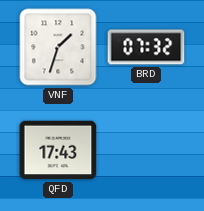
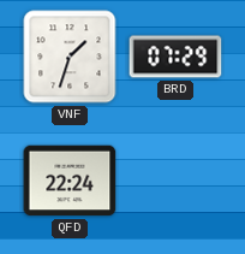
BRD: 07:32 -> 07:29 (175, 57)
QFD: 17:43 -> 22:24 (70, 181)
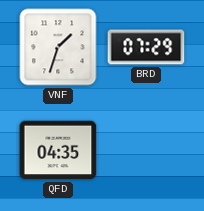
QFD: 22:24 -> 04:35 (58, 150)
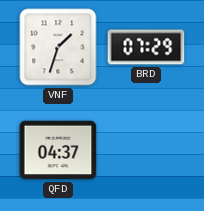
QFD: 04:35 -> 04:37 (58, 150)
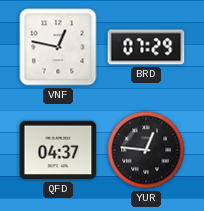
VNF: 1:33 -> 12:47 (58, 47)
YUR: none -> 12:46 (146, 150)
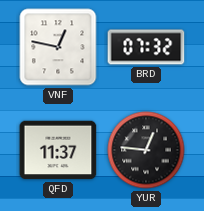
BRD: 07:29 -> 07:32 (146, 47)
QFD: 04:37 -> 11:37 (58, 150)
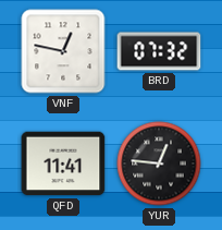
QFD: 11:37 -> 11:41 (63, 164)
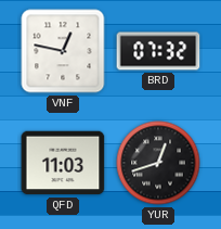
QFD: 11:41 -> 11:03 (63, 163)
YUR: 12:46 -> 12:42 (158, 163)
